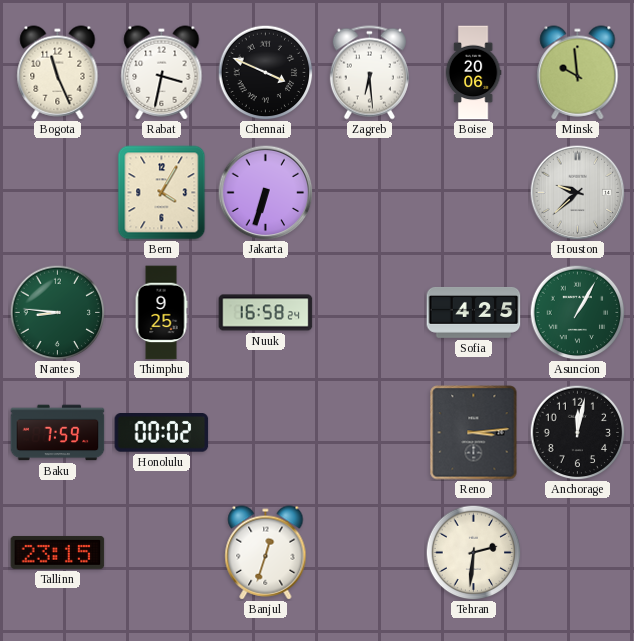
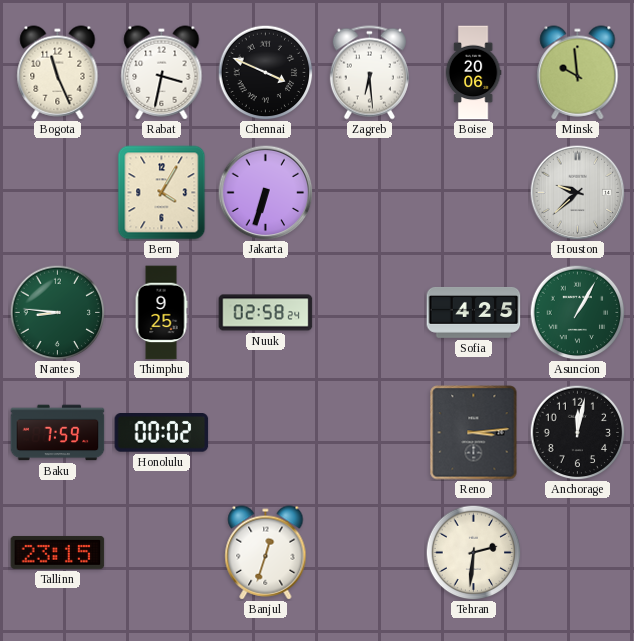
Nuuk: 16:58 -> 02:58 (266, 313)
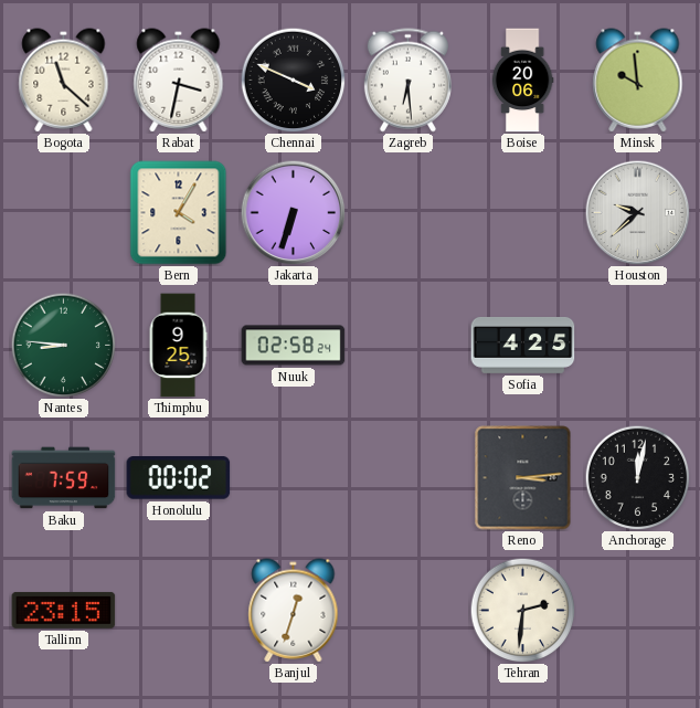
Bogota: 11:26 -> 11:22 (64, 81)
Asuncion: 1:05 -> none (577, 312)
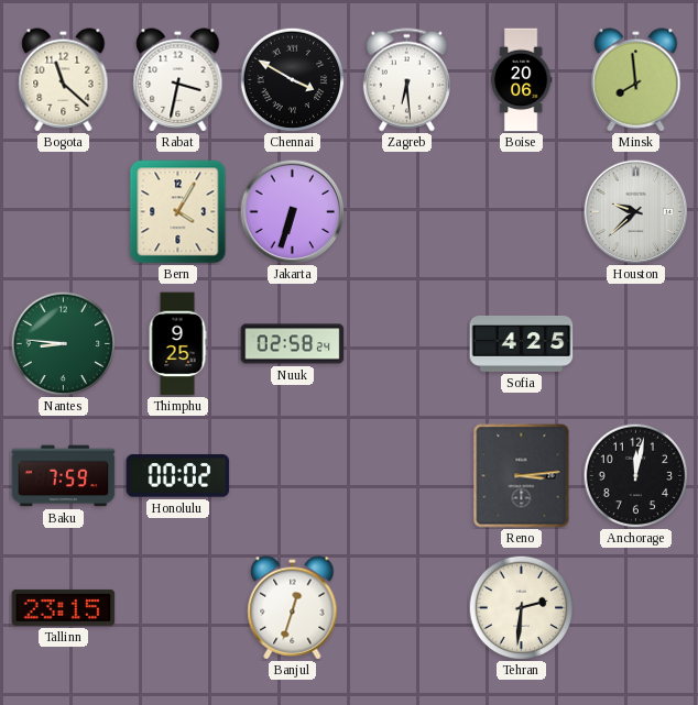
Chennai: 3:49 -> 3:50 (292, 79)
Minsk: 9:59 -> 7:59 (636, 80)
